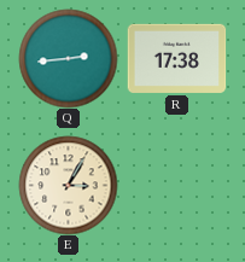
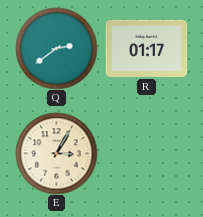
Q: 2:44 -> 2:39 (56, 48)
R: 17:38 -> 01:17 (146, 48)
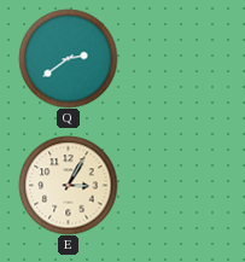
R: 01:17 -> none (146, 48)
